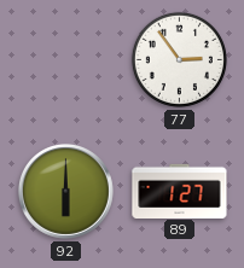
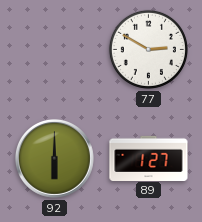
77: 2:54 -> 2:50 (148, 49)
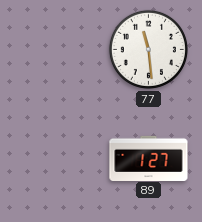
77: 2:50 -> 11:29 (148, 49)
92: 6:00 -> none (54, 158)
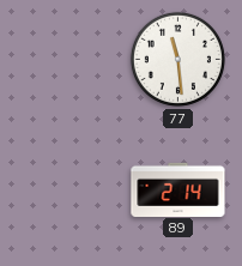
89: 1:27 -> 2:14 (179, 189)
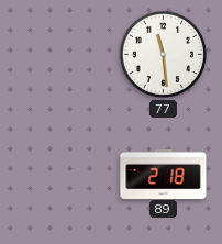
89: 2:14 -> 2:18 (164, 174)
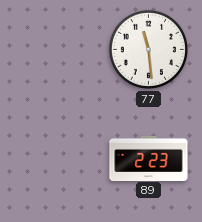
89: 2:18 -> 2:23 (149, 158)
